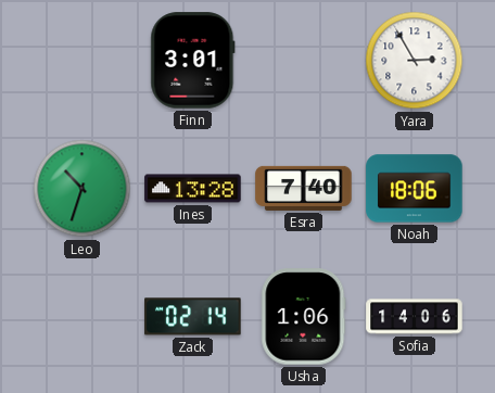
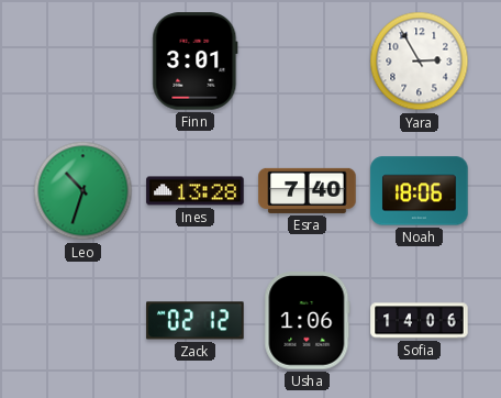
Zack: 02:14 -> 02:12 (196, 321)
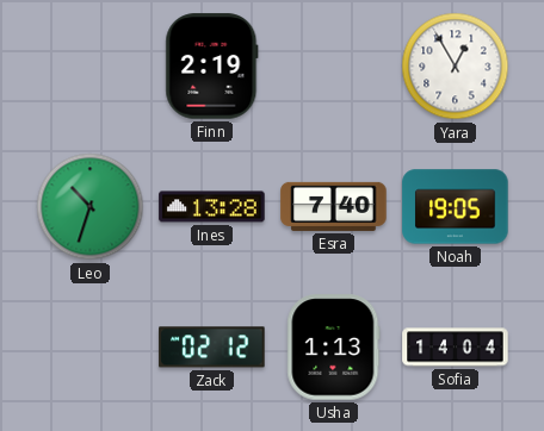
Finn: 3:01 -> 2:19 (212, 67)
Yara: 2:55 -> 12:55 (456, 67)
Noah: 18:06 -> 19:05 (456, 207)
Usha: 1:06 -> 1:13 (334, 348)
Sofia: 14:06 -> 14:04 (456, 348)
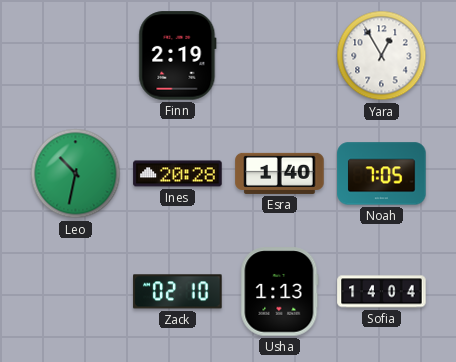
Leo: 10:33 -> 10:32 (76, 174)
Ines: 13:28 -> 20:28 (178, 174)
Esra: 7:40 -> 1:40 (280, 173)
Noah: 19:05 -> 7:05 (382, 174)
Zack: 02:12 -> 02:10 (178, 292)
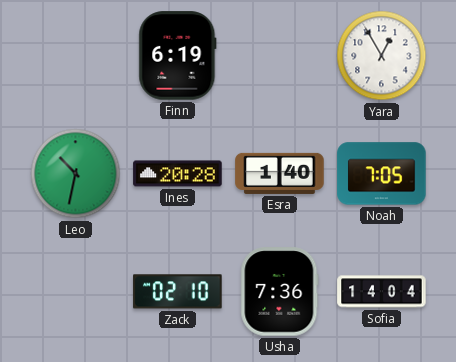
Finn: 2:19 -> 6:19 (178, 56)
Usha: 1:13 -> 7:36 (280, 292)
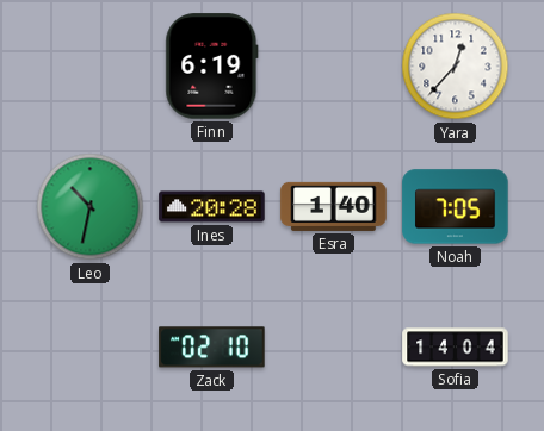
Yara: 12:55 -> 12:37 (456, 67)
Usha: 7:36 -> none (280, 292)
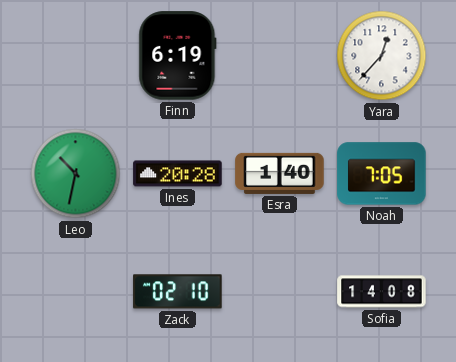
Sofia: 14:04 -> 14:08 (382, 292)
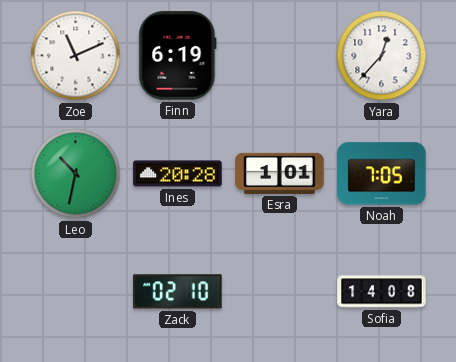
Zoe: none -> 11:11 (76, 56)
Esra: 1:40 -> 1:01 (280, 173)
